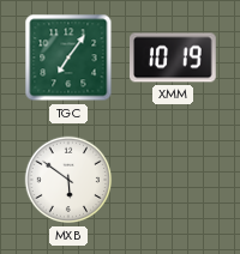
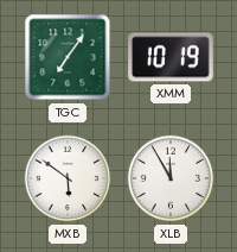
XLB: none -> 11:55 (171, 178)
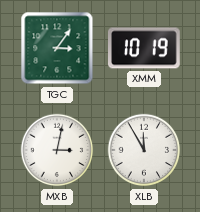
TGC: 7:06 -> 3:06 (57, 48)
MXB: 5:51 -> 3:02 (57, 150)
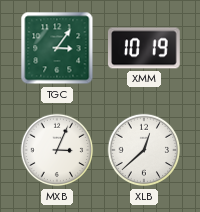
MXB: 3:02 -> 3:04 (57, 150)
XLB: 11:55 -> 12:38 (144, 150)
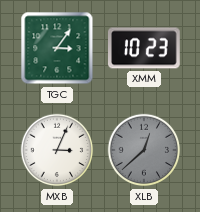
XMM: 10:19 -> 10:23 (144, 48)
XLB dial: white -> grey (144, 150)
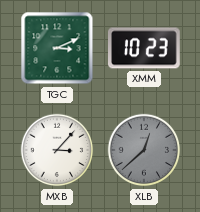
TGC: 3:06 -> 3:11 (57, 48)
MXB: 3:04 -> 3:07 (57, 150)
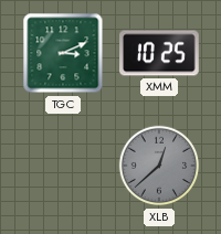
XMM: 10:23 -> 10:25 (159, 53)
MXB: 3:07 -> none (57, 150)
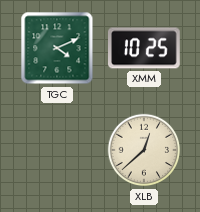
TGC: 3:11 -> 4:11 (57, 48)
XLB dial: grey -> cream (144, 150)
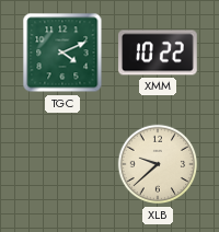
XMM: 10:25 -> 10:22 (158, 53)
XLB: 12:38 -> 9:38 (158, 164)
